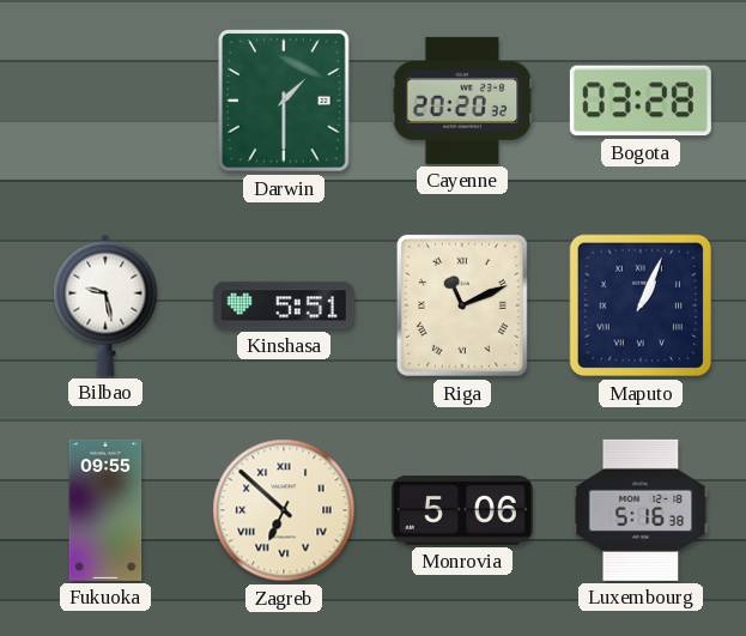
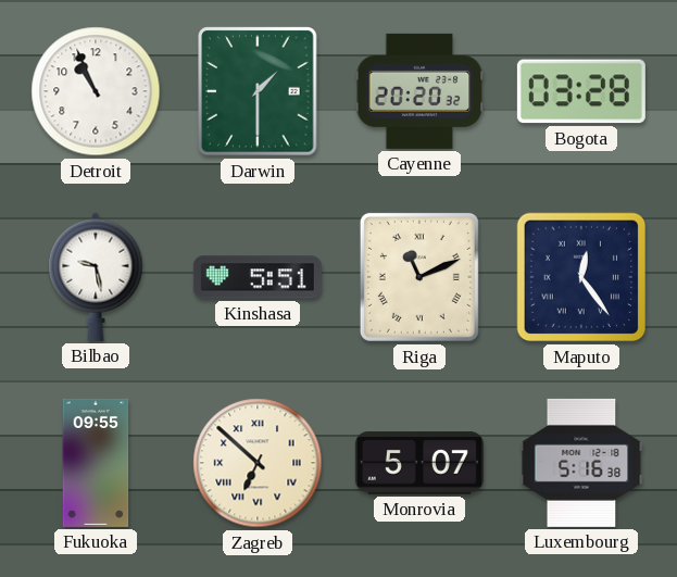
Detroit: none -> 10:56 (96, 91)
Maputo: 1:04 -> 12:24 (581, 277)
Monrovia: 5:06 -> 5:07 (419, 463)
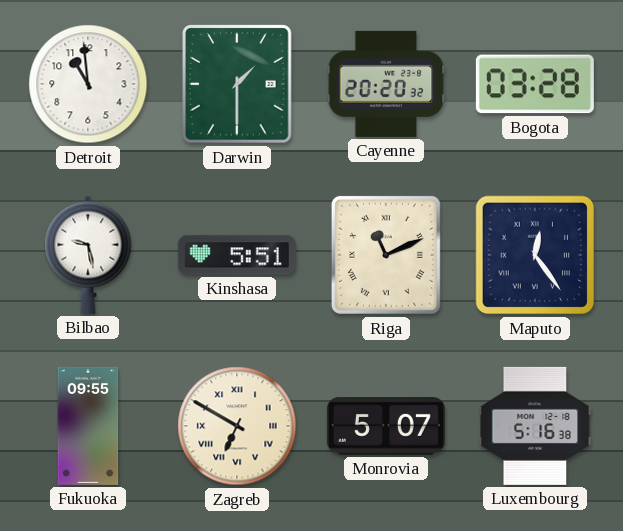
Detroit: 10:56 -> 10:59 (88, 84)
Zagreb: 6:52 -> 6:50 (237, 426)
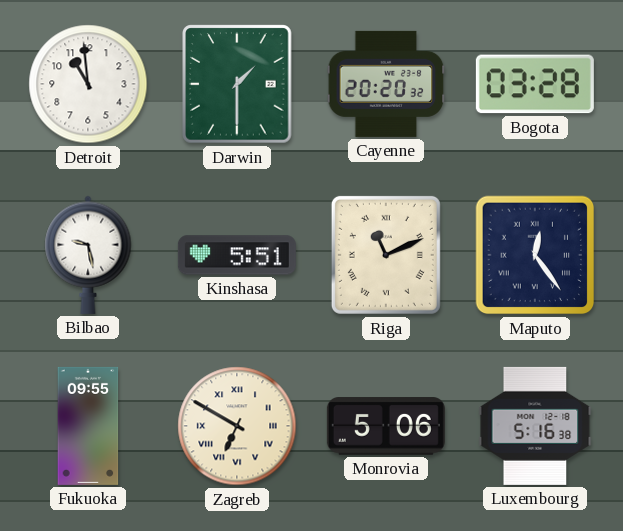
Monrovia: 5:07 -> 5:06 (386, 426)
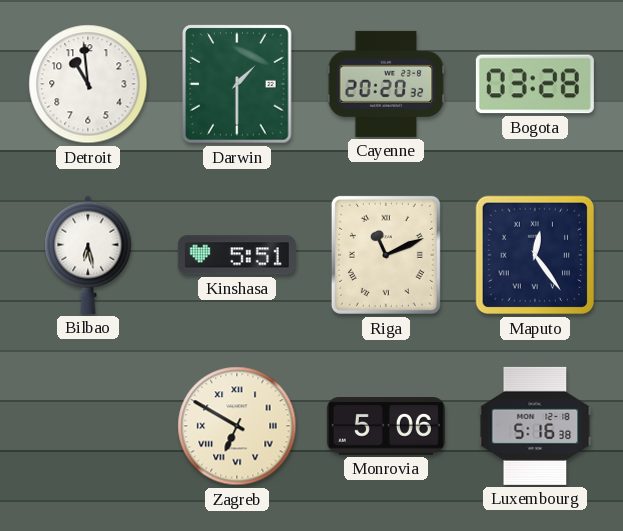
Bilbao: 9:28 -> 6:28 (88, 255)
Fukuoka: 09:55 -> none (88, 426)
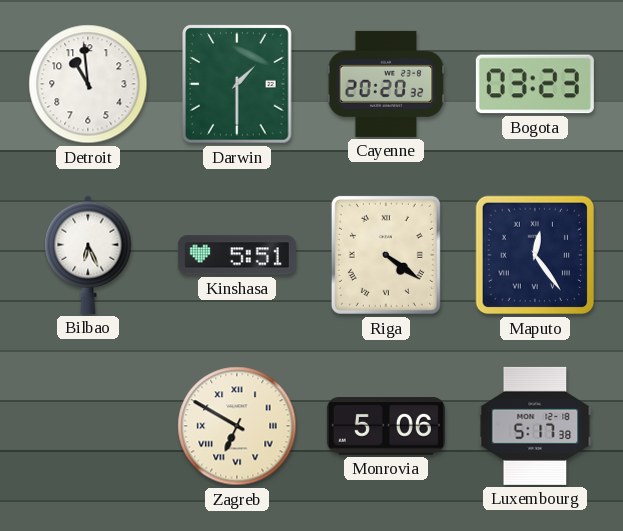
Bogota: 03:28 -> 03:23 (535, 84)
Bilbao: 6:28 -> 6:26 (88, 255)
Riga: 11:11 -> 4:21 (386, 255)
Luxembourg: 5:16 -> 5:17 (535, 426)
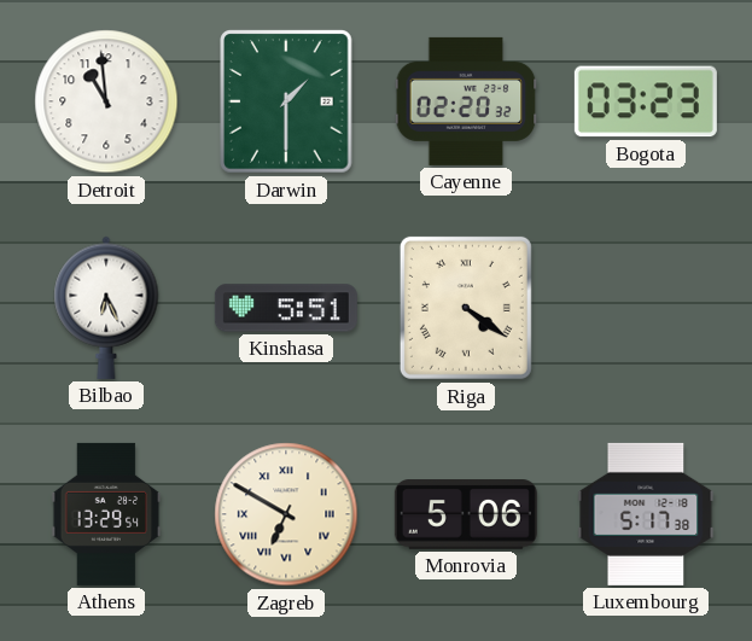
Cayenne: 20:20 -> 02:20 (466, 101)
Maputo: 12:24 -> none (535, 255)
Athens: none -> 13:29 (106, 514)
